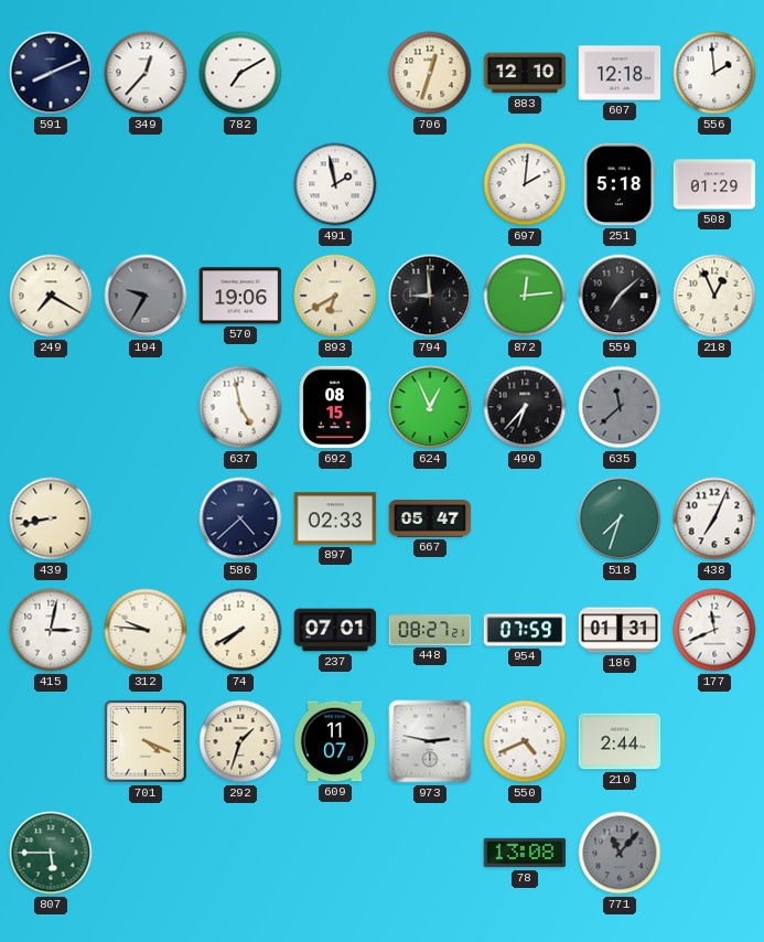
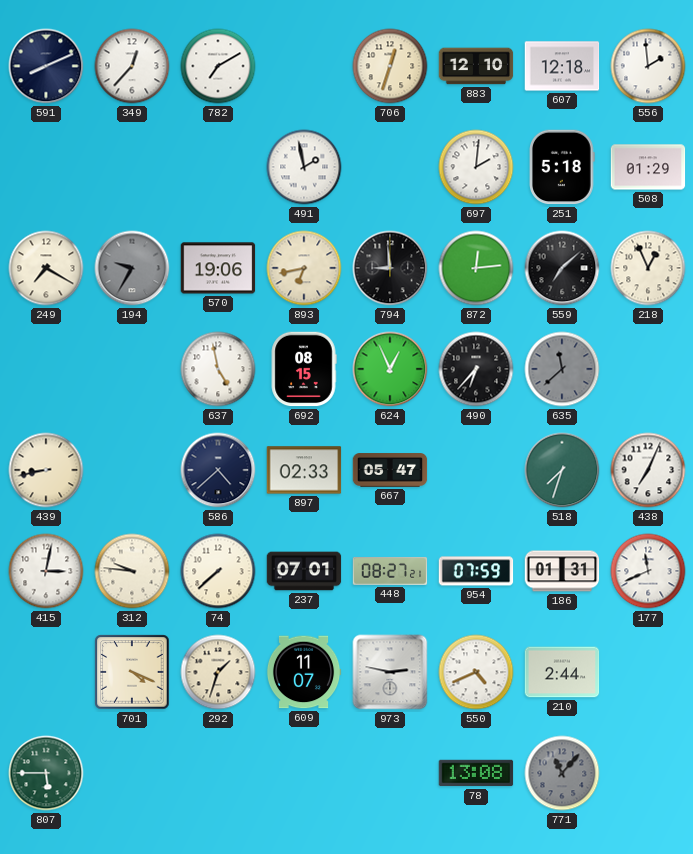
893: 6:40 -> 6:43 (304, 268)
74: 7:40 -> 7:38 (218, 571)
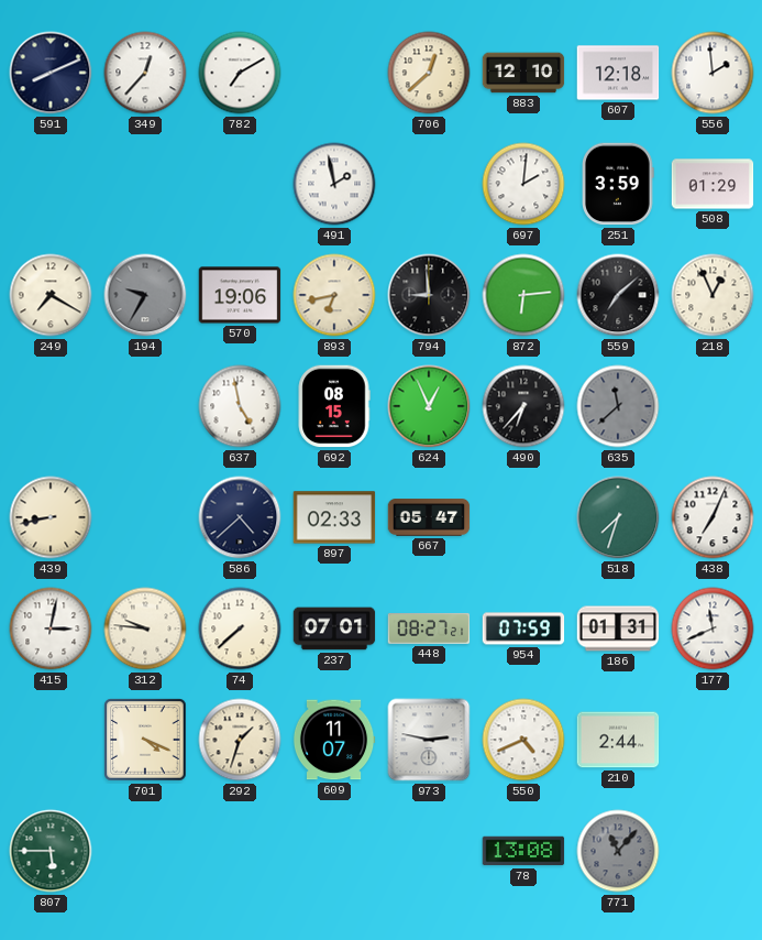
706: 12:33 -> 12:38 (429, 73)
251: 5:18 -> 3:59 (618, 184)
872: 12:14 -> 6:14 (523, 295)
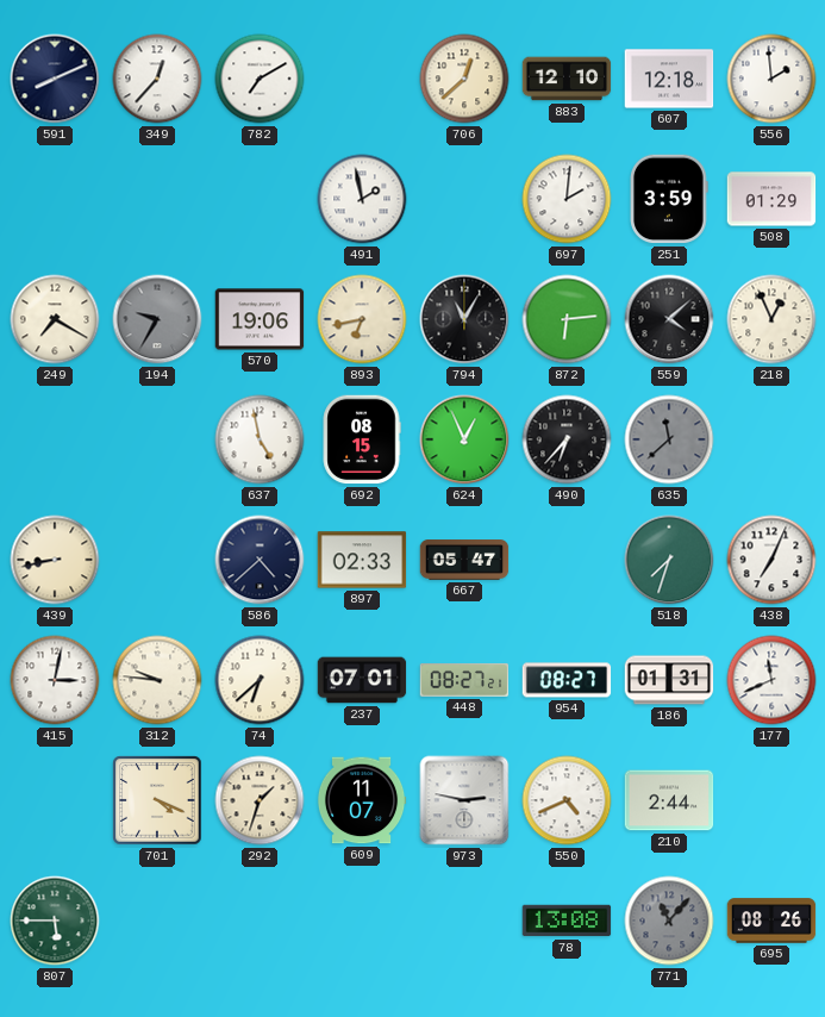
794: 8:59 -> 11:05 (464, 319)
559: 7:08 -> 4:08 (669, 319)
74: 7:38 -> 6:38 (260, 680)
954: 07:59 -> 08:27 (567, 680)
695: none -> 08:26 (771, 921)
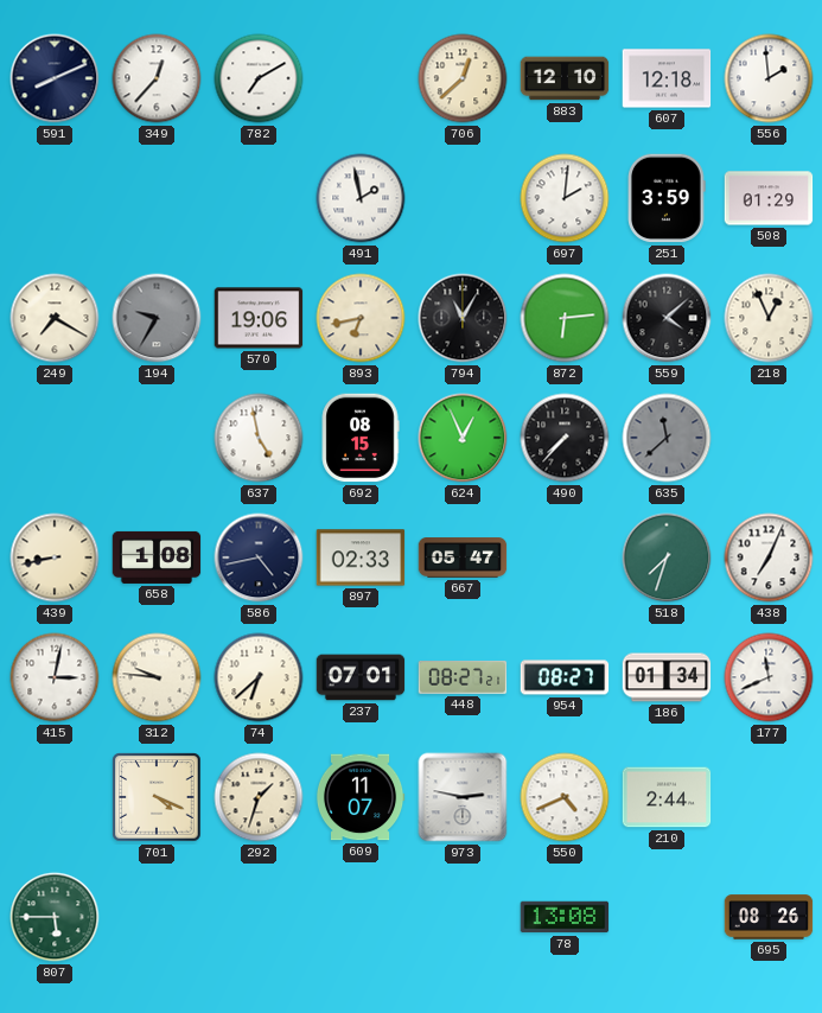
490: 6:37 -> 7:37 (565, 438)
658: none -> 1:08 (157, 558)
586: 4:38 -> 4:43 (259, 558)
186: 01:31 -> 01:34 (667, 677)
771: 11:07 -> none (669, 921)
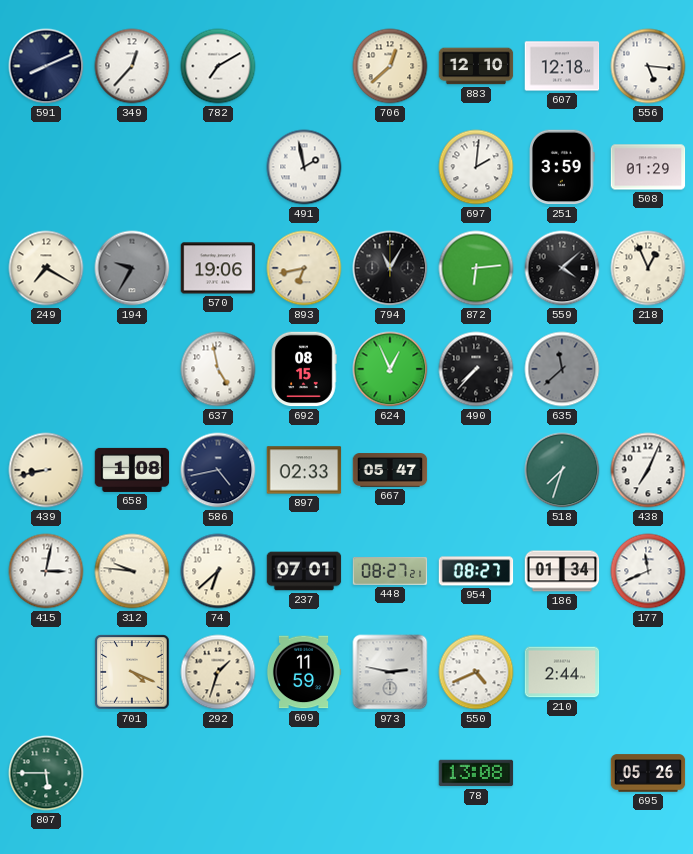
556: 1:59 -> 5:16 (648, 66)
609: 11:07 -> 11:59 (304, 672)
695: 08:26 -> 05:26 (648, 773)
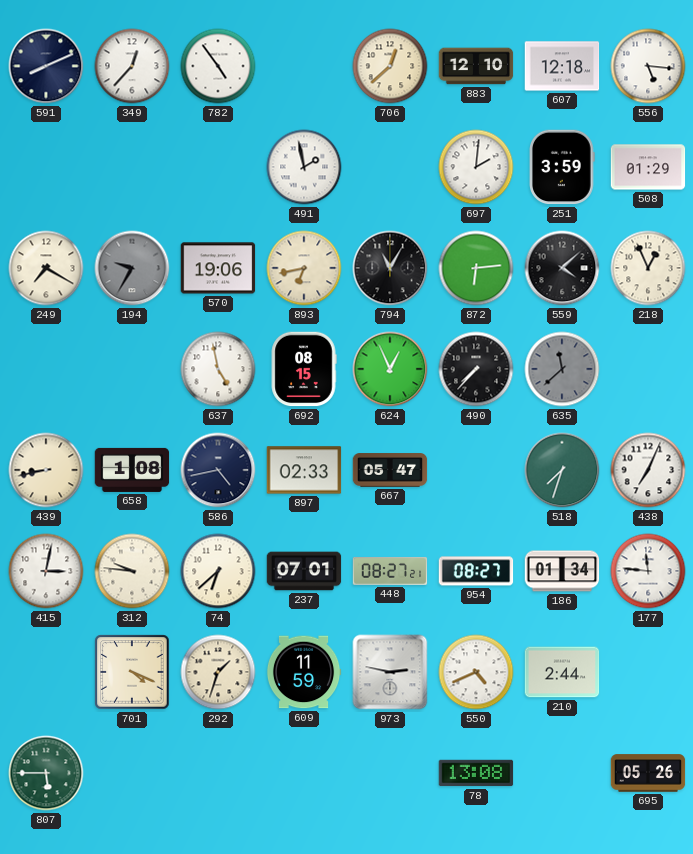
782: 7:10 -> 4:54 (218, 66)
177: 11:41 -> 11:46 (648, 571)
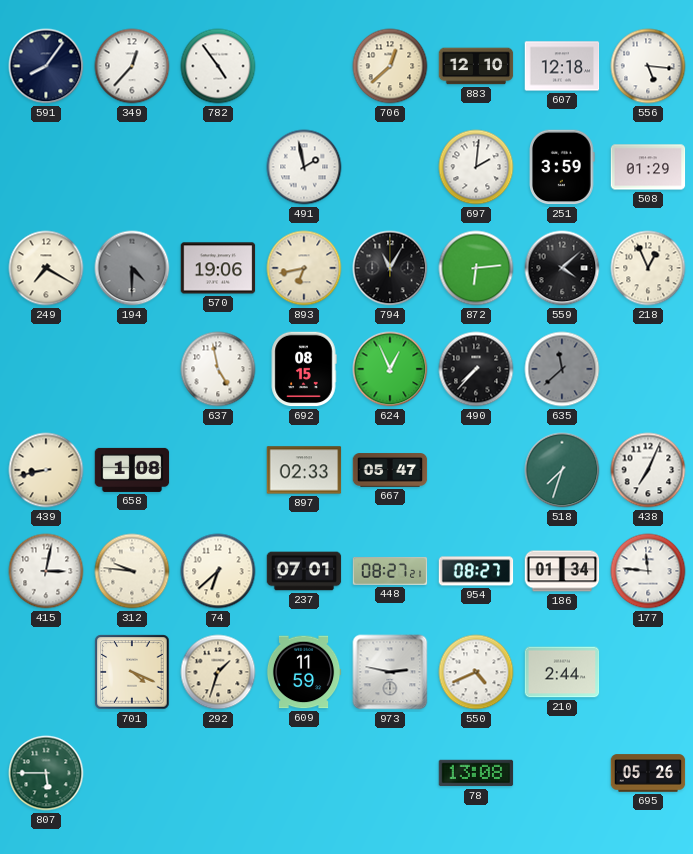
591: 8:11 -> 8:06 (46, 66)
194: 9:35 -> 4:30 (132, 268)
586: 4:43 -> none (218, 470)
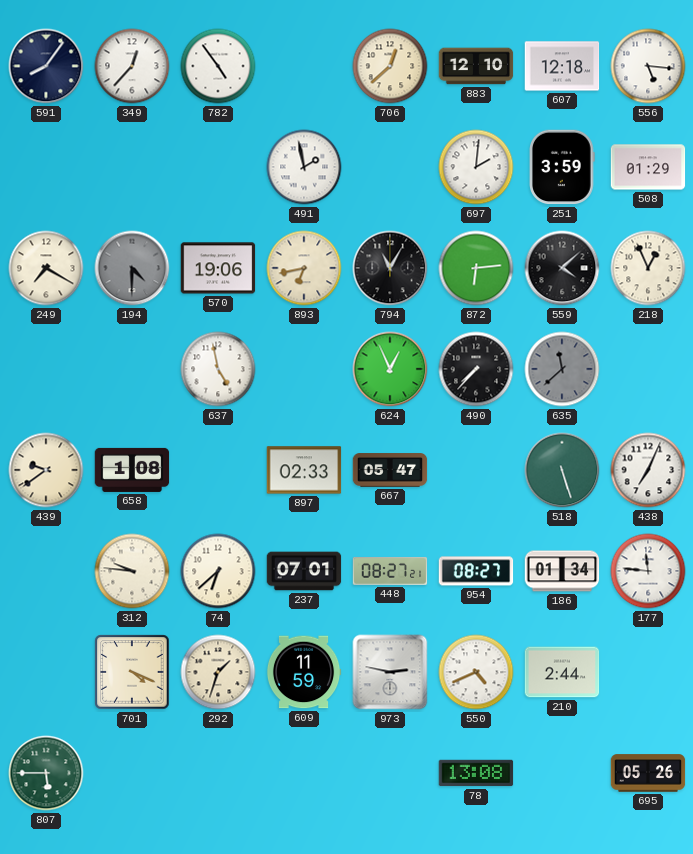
692: 08:15 -> none (304, 369)
439: 8:43 -> 9:39 (46, 470)
518: 7:33 -> 5:27 (562, 470)
415: 3:02 -> none (46, 571)
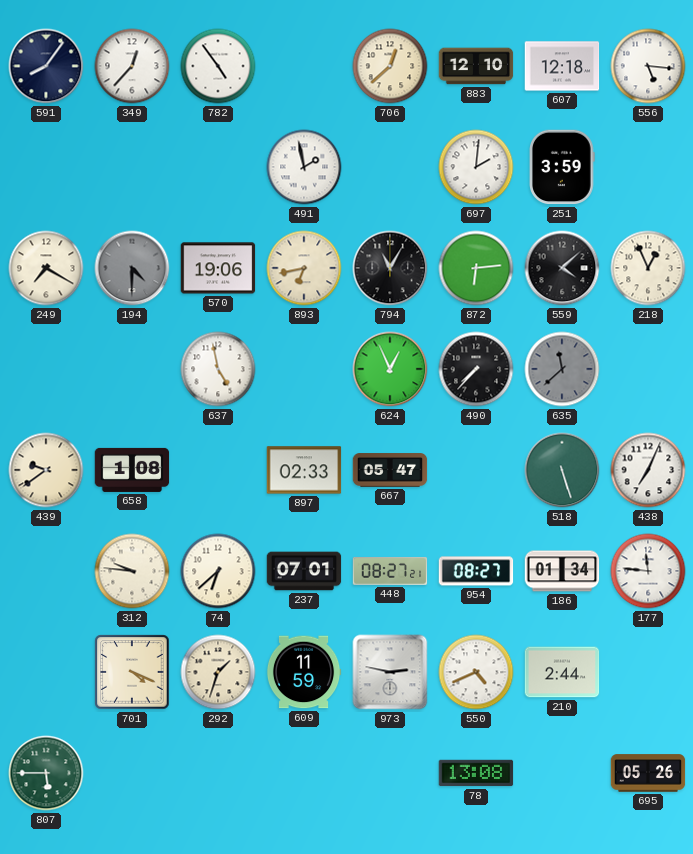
508: 01:29 -> none (648, 167)
